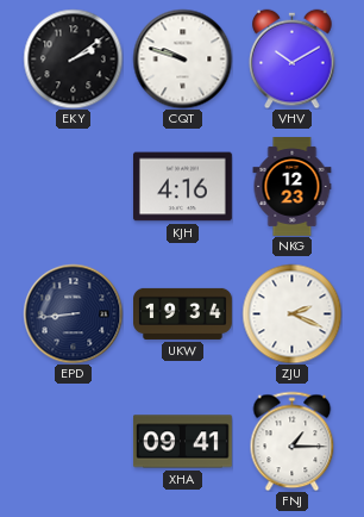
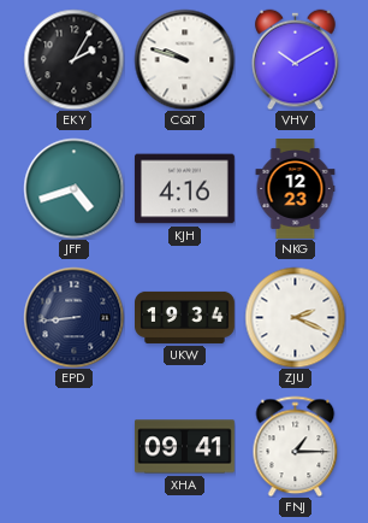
EKY: 2:09 -> 2:05 (73, 59)
JFF: none -> 4:42 (73, 188)
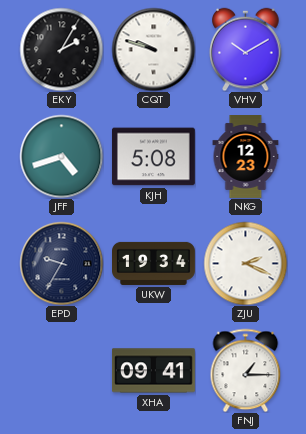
KJH: 4:16 -> 5:08 (153, 157)
EPD: 8:44 -> 9:35 (61, 263)
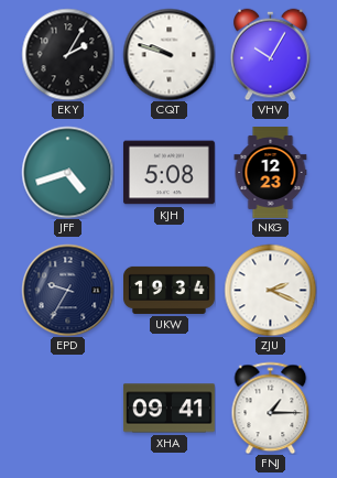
VHV: 10:10 -> 10:05 (271, 54)
